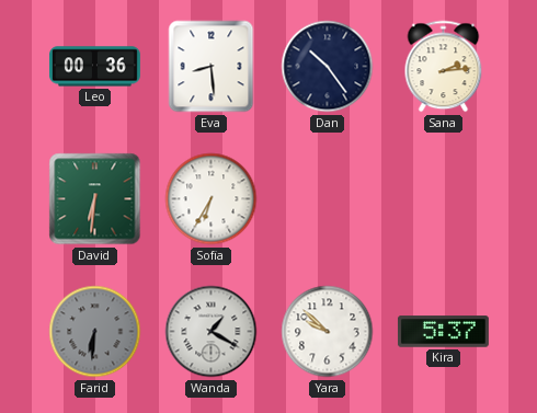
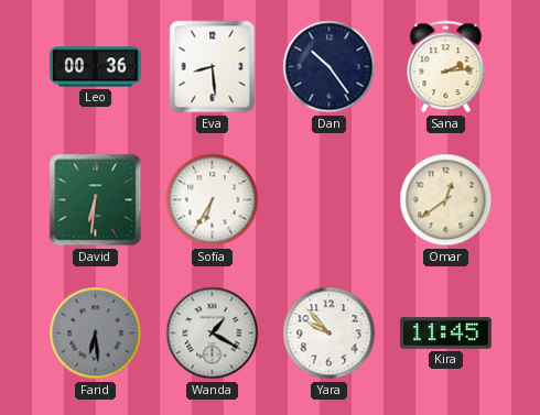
Omar: none -> 12:39 (446, 200)
Farid: 6:31 -> 6:29 (96, 334)
Yara: 9:52 -> 9:53 (330, 334)
Kira: 5:37 -> 11:45 (445, 334)
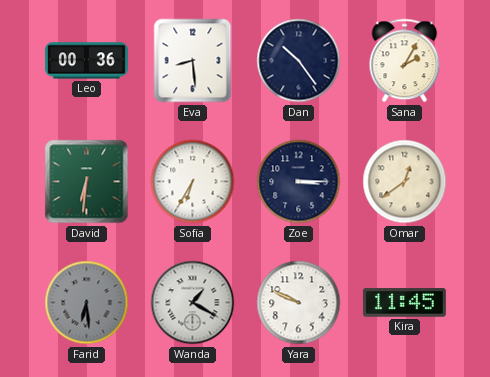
Sana: 2:14 -> 2:05 (405, 61)
Zoe: none -> 3:15 (299, 182)
Yara: 9:53 -> 9:49 (299, 303)
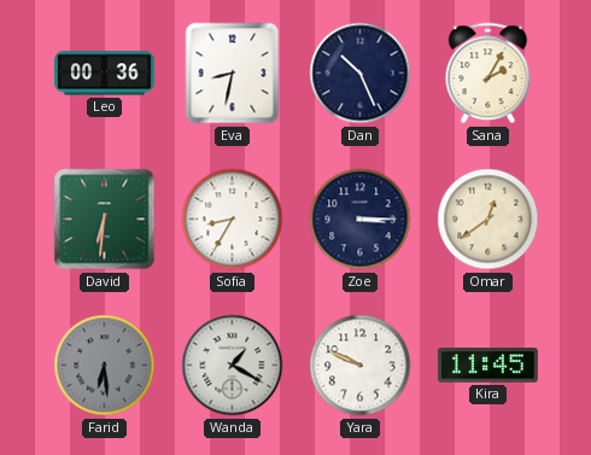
Eva: 8:29 -> 8:32 (233, 74)
Dan: 10:24 -> 10:26 (361, 74)
Sofia: 6:35 -> 8:35 (233, 220)
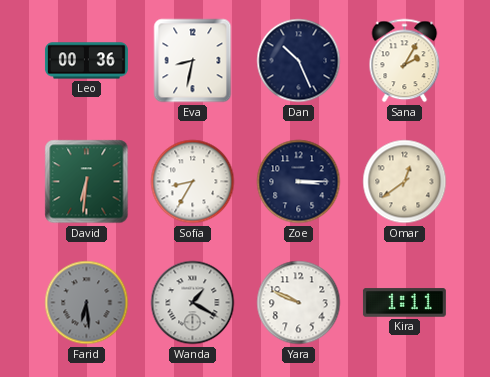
Kira: 11:45 -> 1:11 (404, 303)
